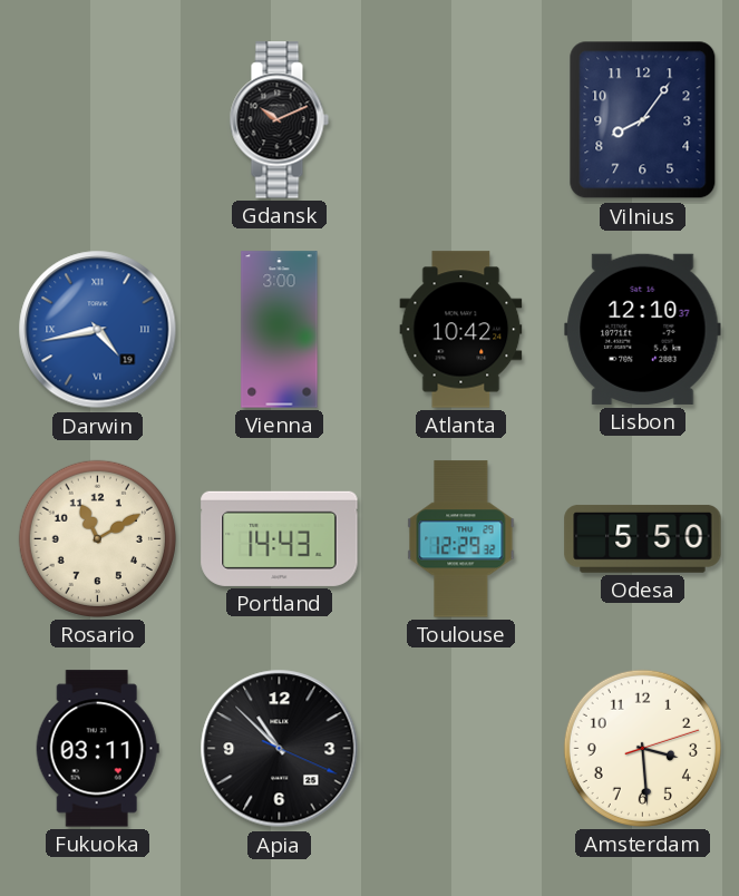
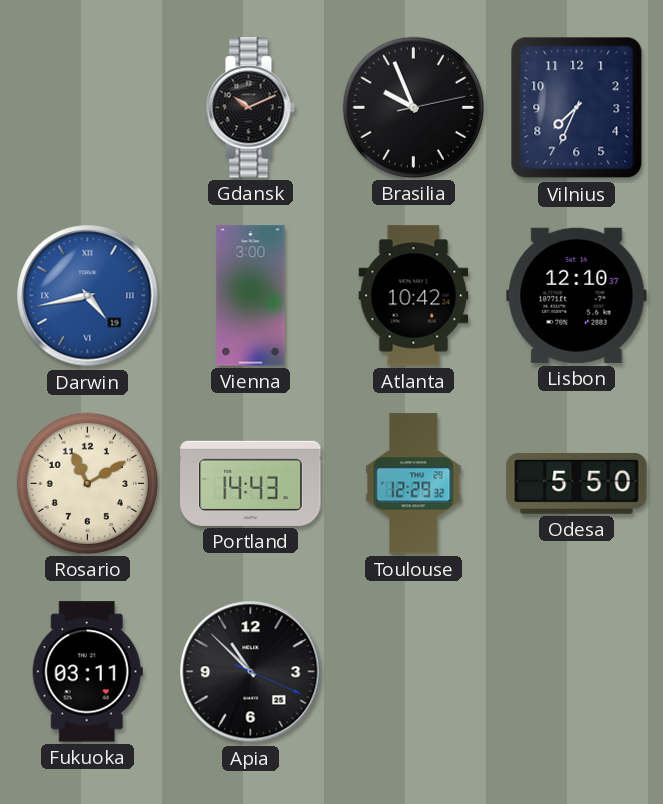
Brasilia: none -> 9:56 (413, 107)
Vilnius: 8:06 -> 7:34 (577, 108)
Amsterdam: 3:29 -> none (642, 748)
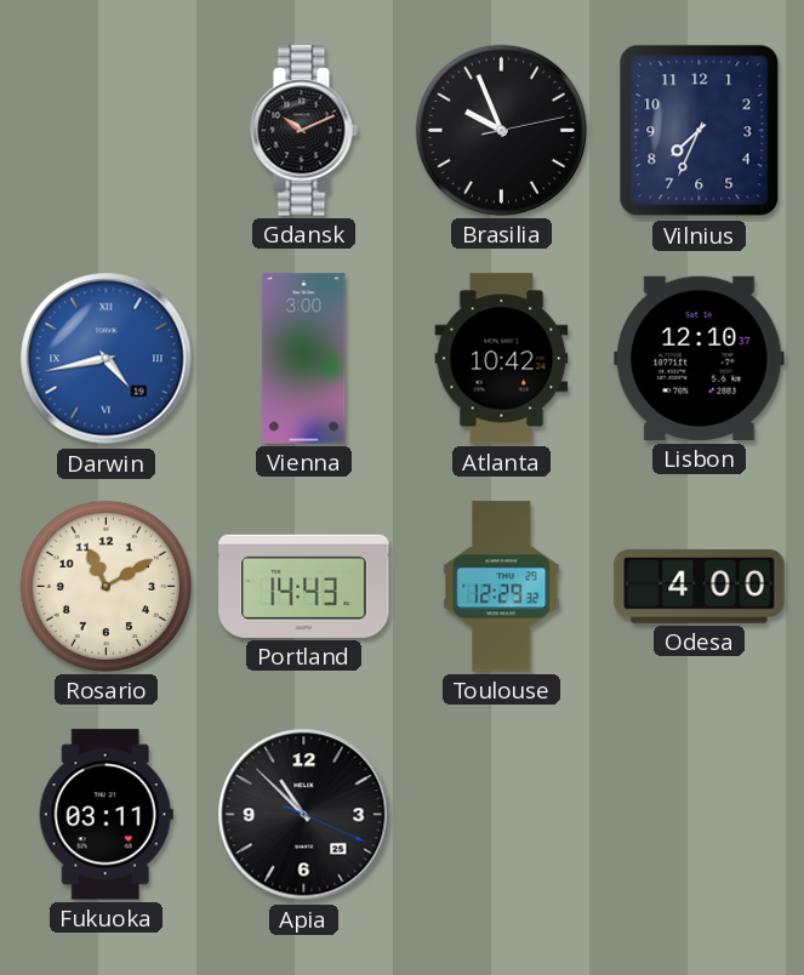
Odesa: 5:50 -> 4:00 (700, 586)
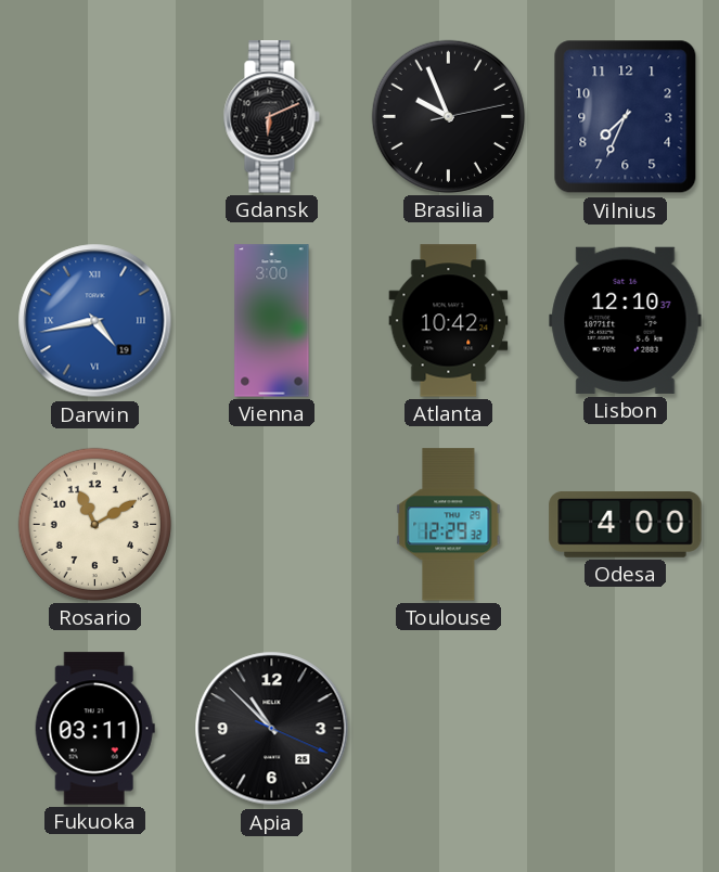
Gdansk: 10:11 -> 6:11 (271, 117)
Portland: 14:43 -> none (304, 586)
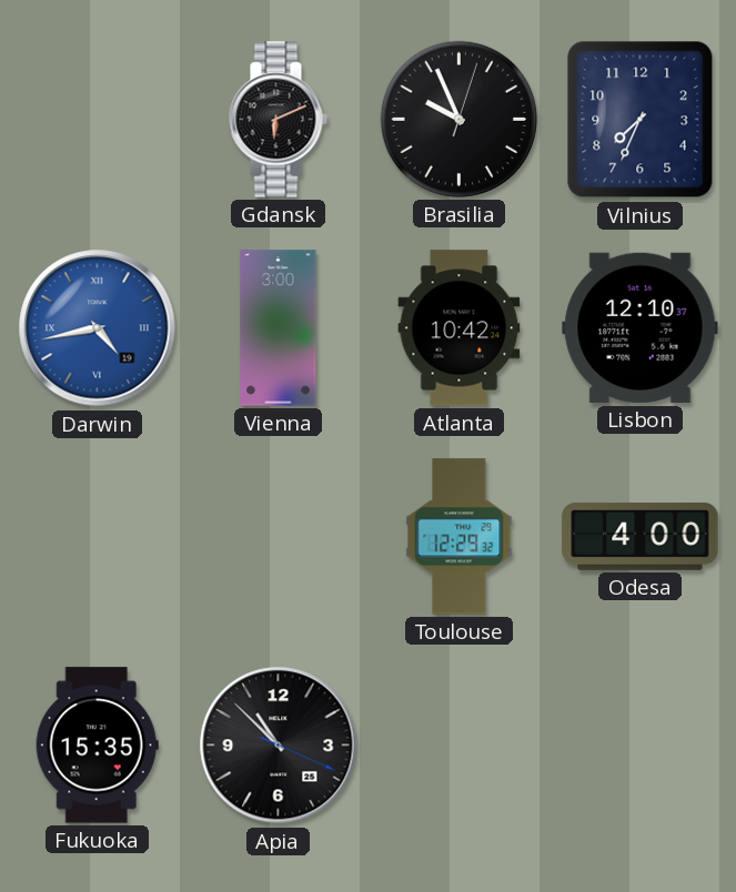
Brasilia: 9:56:13 -> 9:56:03 (458, 119)
Rosario: 11:10 -> none (94, 524)
Fukuoka: 03:11 -> 15:35 (97, 746)
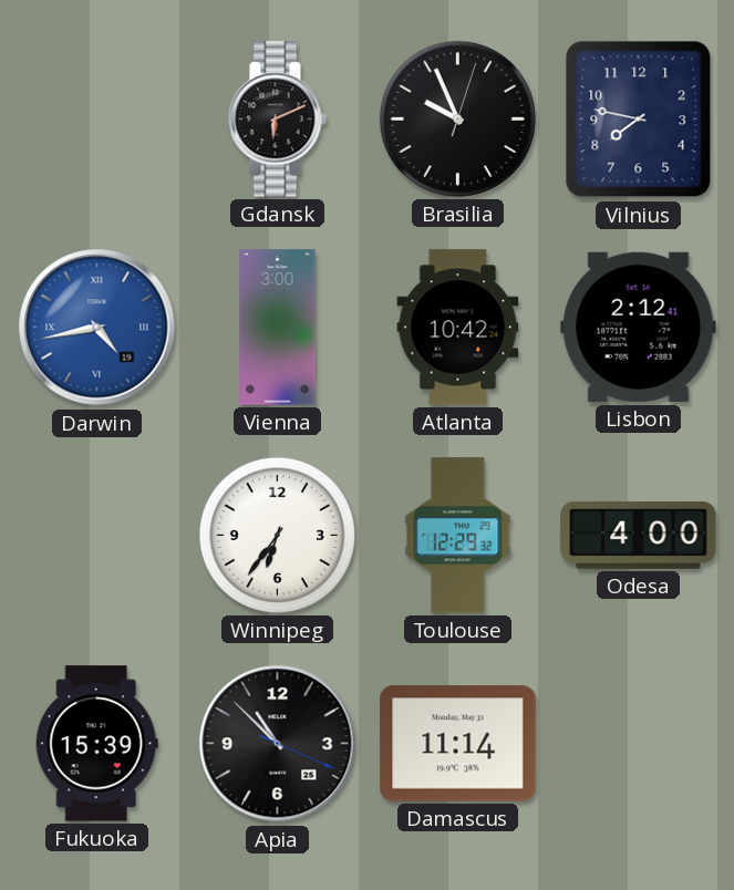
Vilnius: 7:34 -> 7:47 (639, 120)
Lisbon: 12:10 -> 2:12 (639, 327)
Winnipeg: none -> 6:36 (277, 535)
Fukuoka: 15:35 -> 15:39 (96, 744)
Damascus: none -> 11:14 (458, 744)
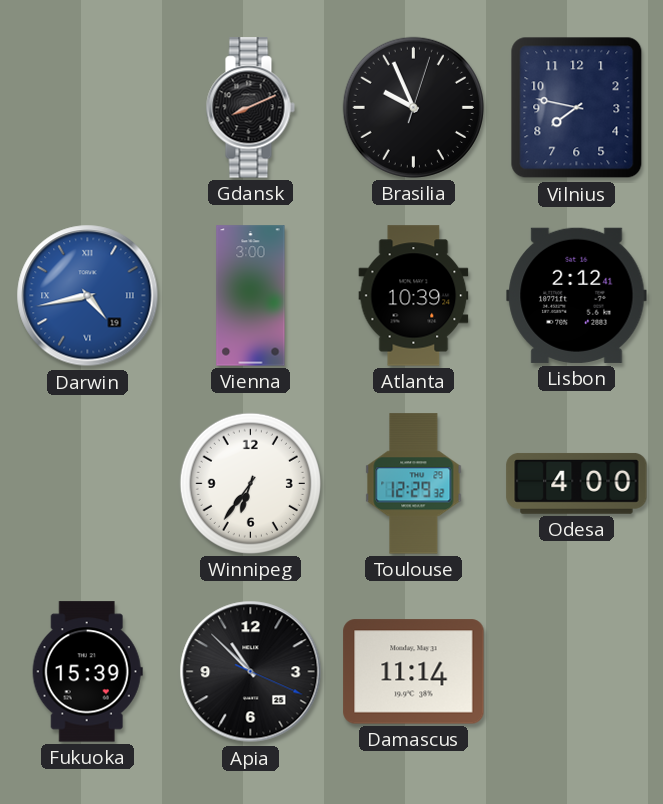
Gdansk: 6:11 -> 8:11 (250, 108)
Atlanta: 10:42 -> 10:39 (414, 296)
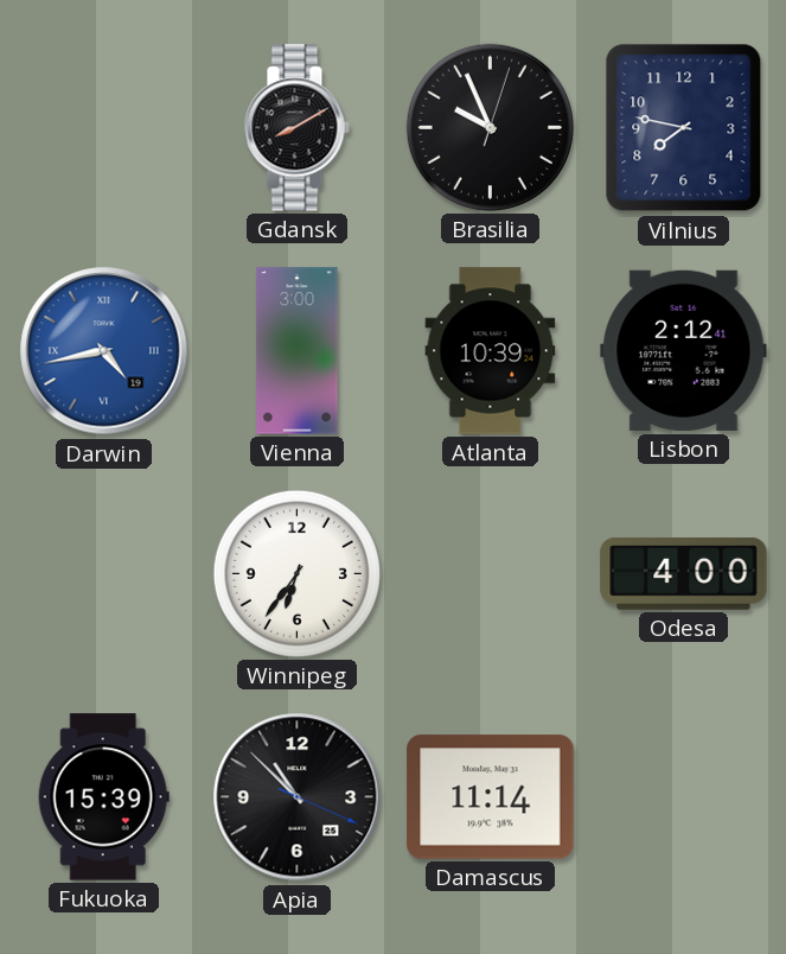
Gdansk: 8:11 -> 8:10 (296, 128)
Toulouse: 12:29 -> none (414, 484)
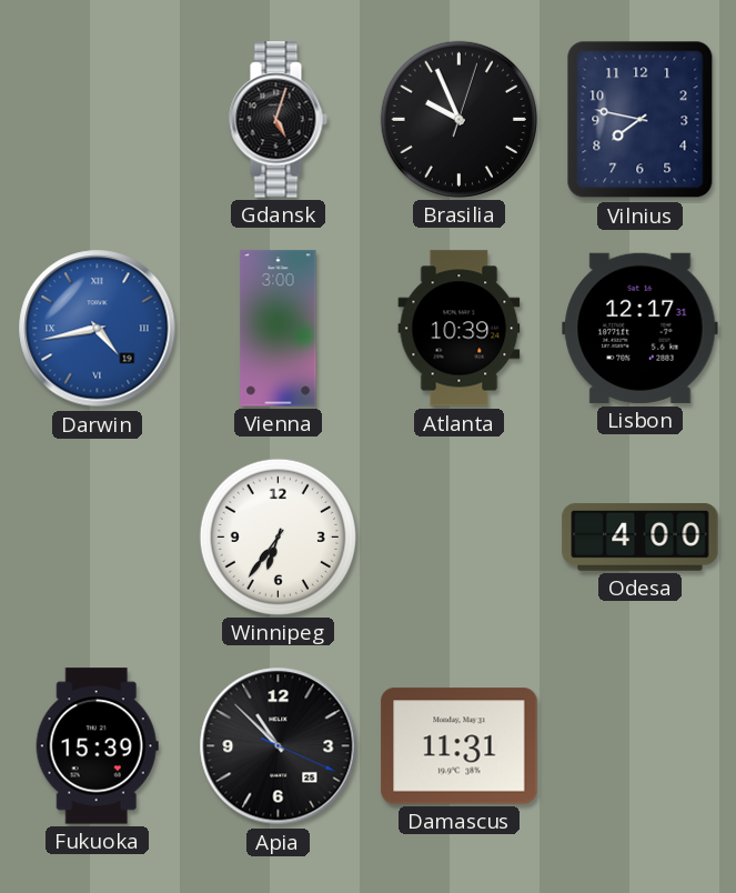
Gdansk: 8:10 -> 5:03 (278, 120)
Lisbon: 2:12 -> 12:17 (641, 328)
Damascus: 11:14 -> 11:31 (460, 746)
